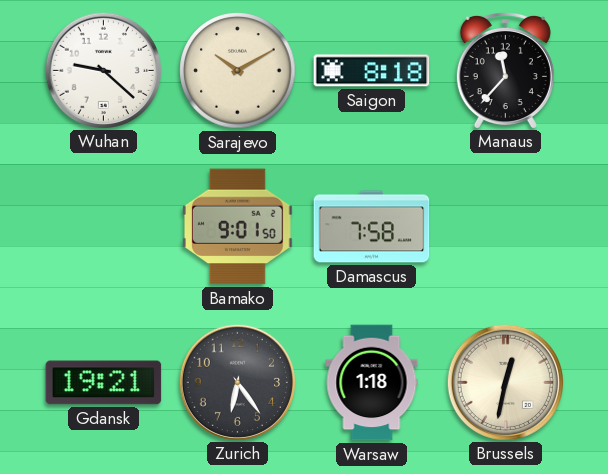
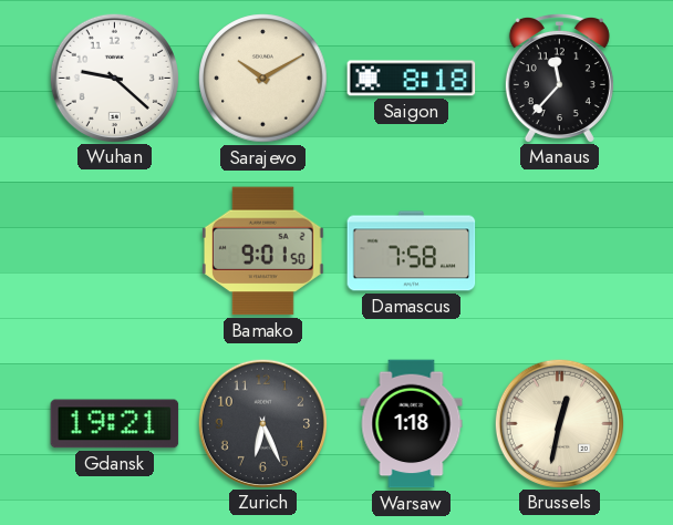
Zurich: 6:24 -> 6:26 (262, 423)
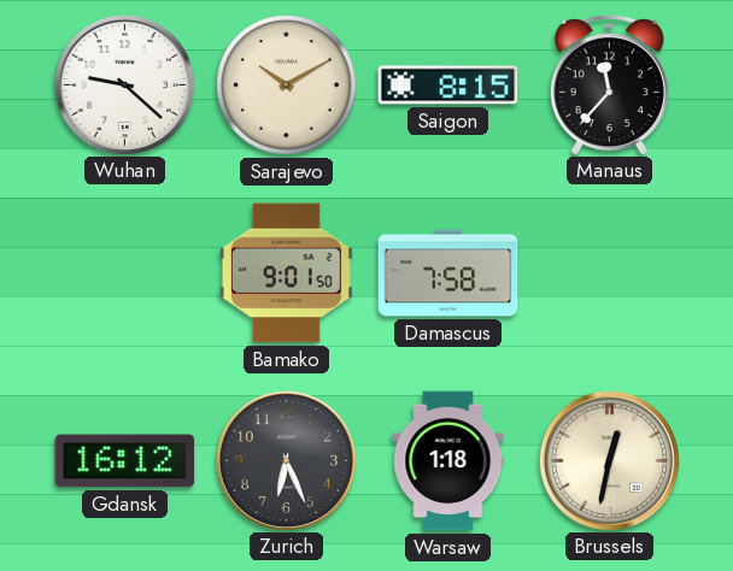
Saigon: 8:18 -> 8:15 (448, 86)
Gdansk: 19:21 -> 16:12 (125, 461)
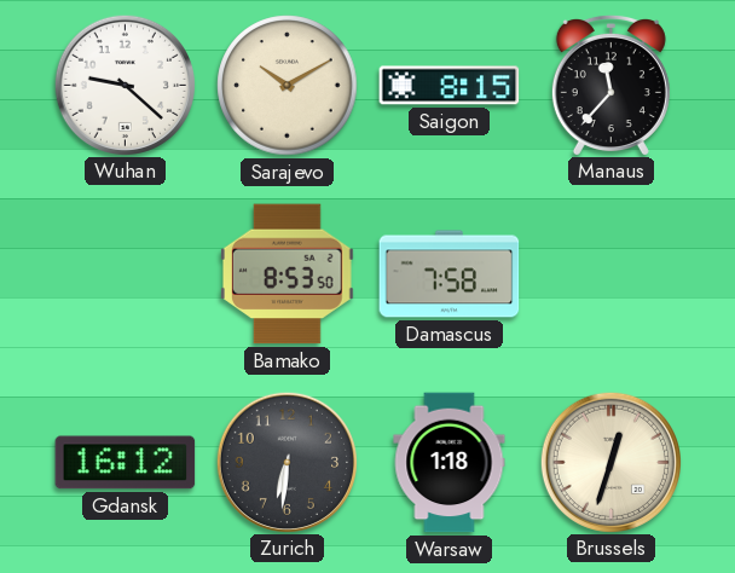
Bamako: 9:01 -> 8:53 (287, 274)
Zurich: 6:26 -> 6:31 (287, 462)
Brussels: 12:32 -> 12:33 (610, 462)
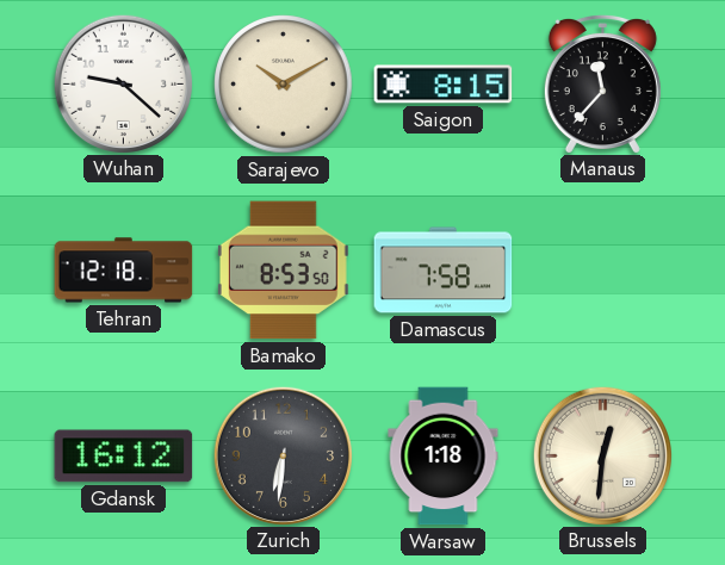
Tehran: none -> 12:18 (124, 271)
Brussels: 12:33 -> 12:31 (602, 455)
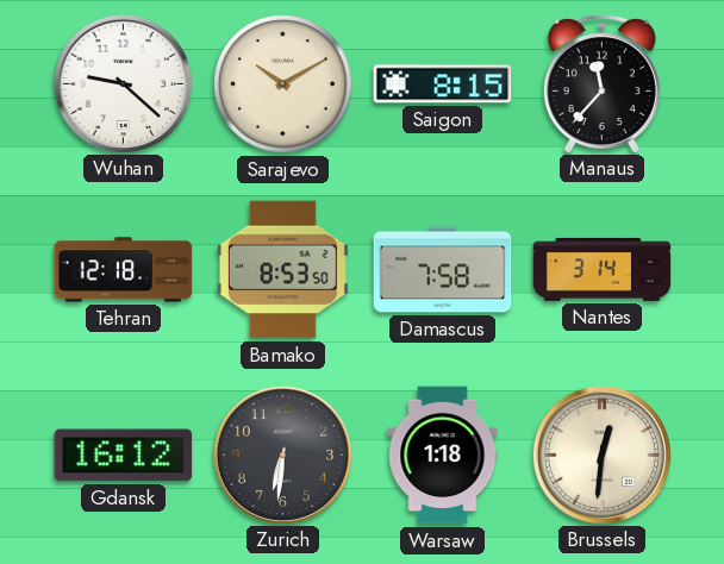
Nantes: none -> 3:14 (603, 269)
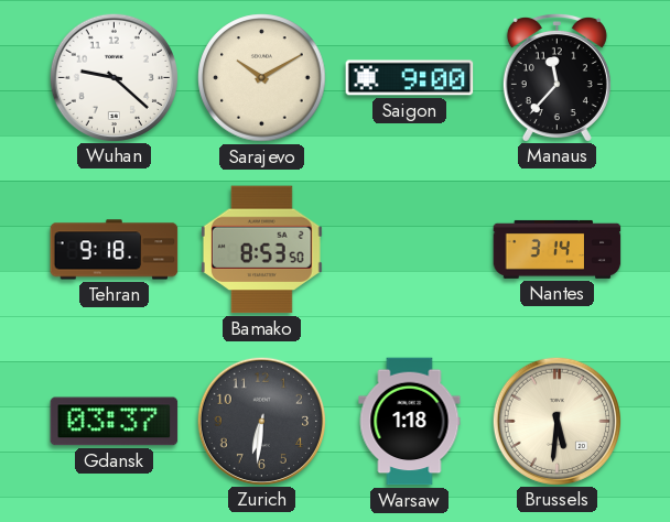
Saigon: 8:15 -> 9:00 (410, 78)
Tehran: 12:18 -> 9:18 (115, 250)
Damascus: 7:58 -> none (443, 270)
Gdansk: 16:12 -> 03:37 (115, 422)
Brussels: 12:31 -> 5:31 (556, 421)
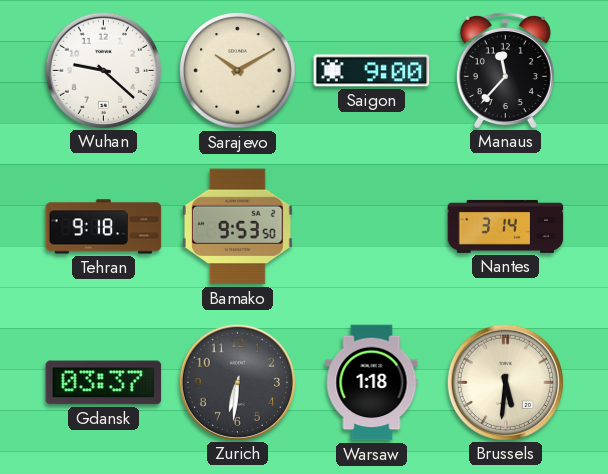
Bamako: 8:53 -> 9:53 (237, 227)
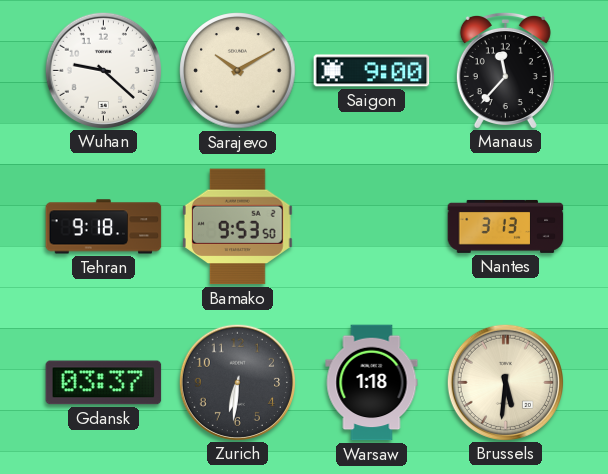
Nantes: 3:14 -> 3:13 (506, 226)
